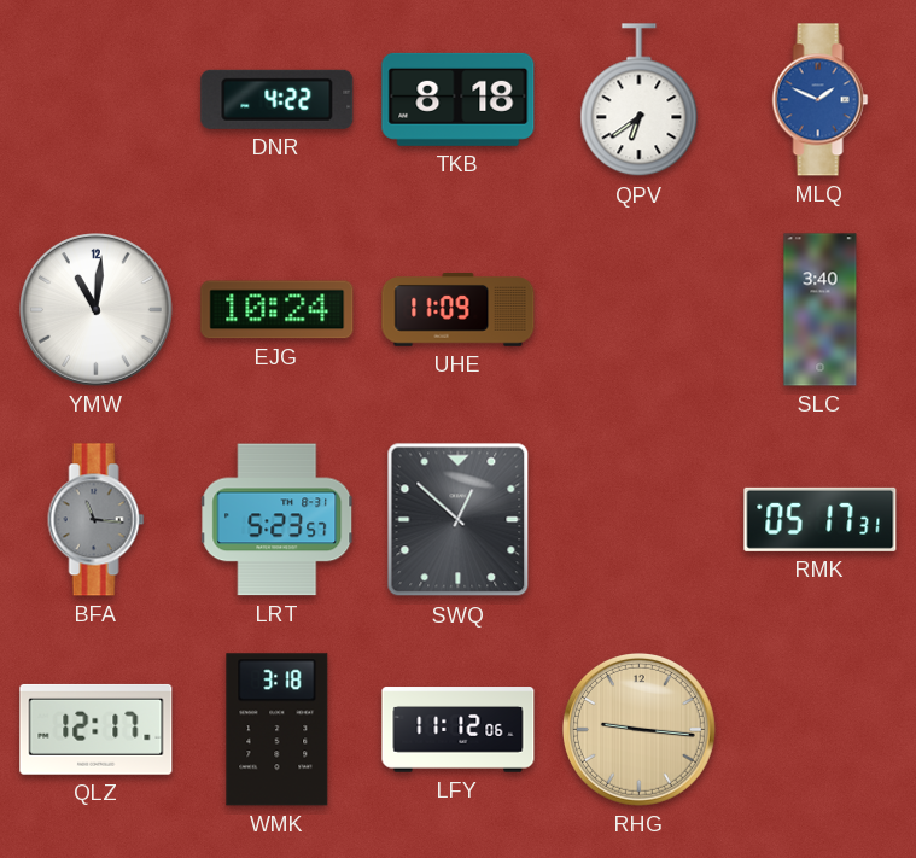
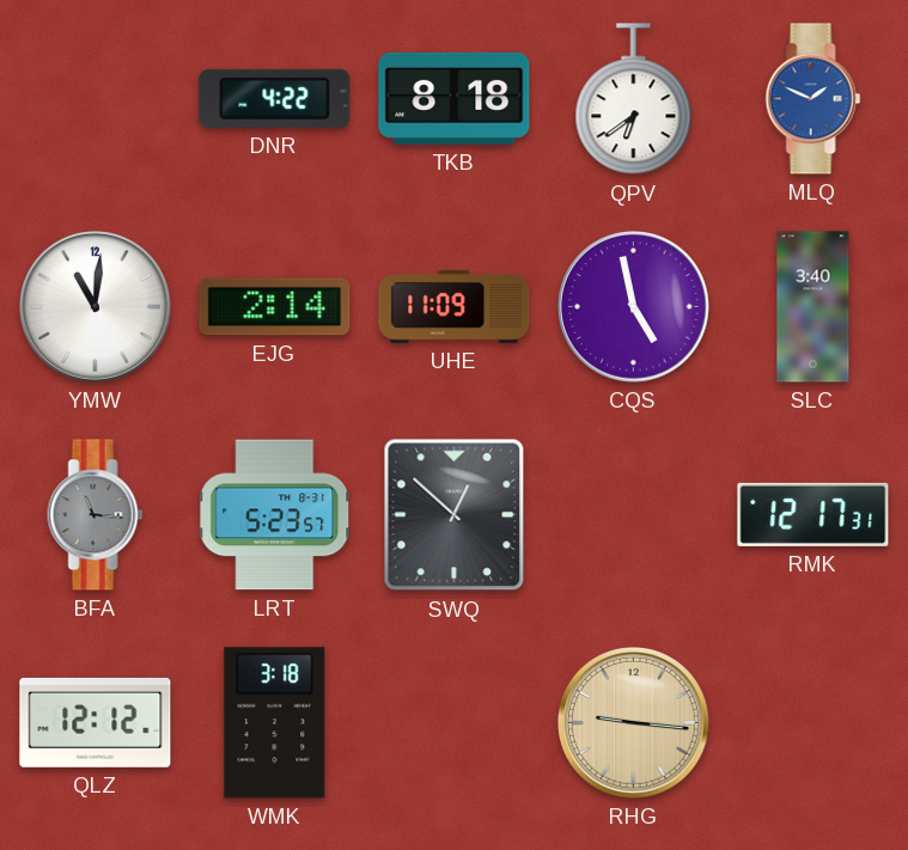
EJG: 10:24 -> 2:14 (275, 307)
CQS: none -> 4:58 (634, 307)
RMK: 05:17 -> 12:17 (813, 514)
QLZ: 12:17 -> 12:12 (96, 722)
LFY: 11:12 -> none (459, 730)
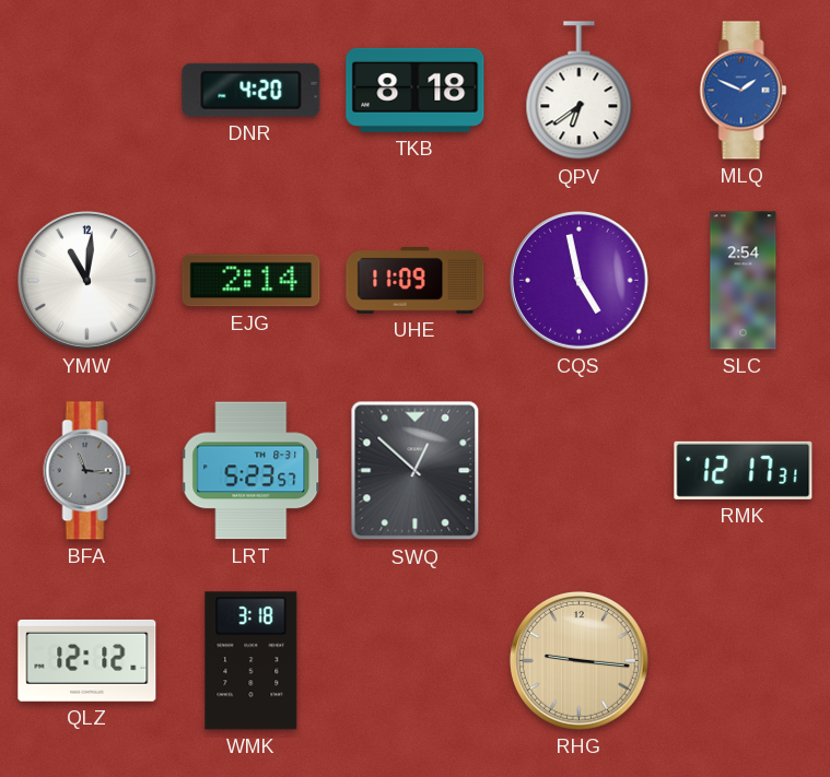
DNR: 4:22 -> 4:20 (252, 90)
SLC: 3:40 -> 2:54 (744, 281)
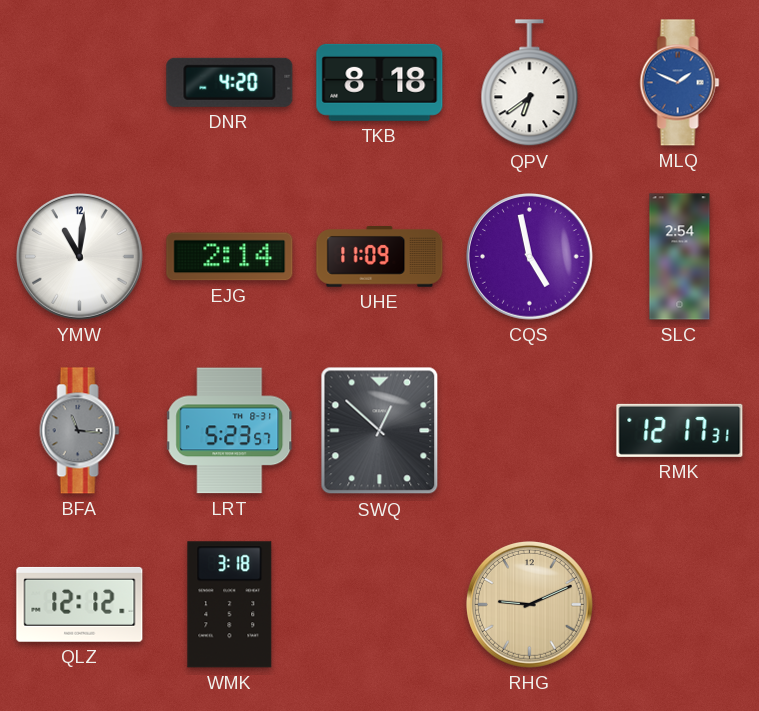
RHG: 9:16 -> 9:11 (530, 605)
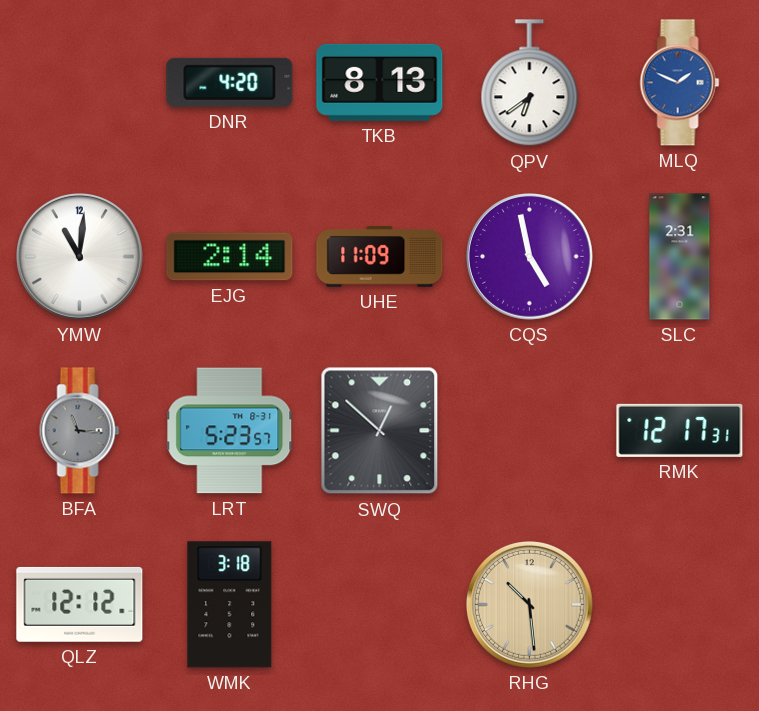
TKB: 8:18 -> 8:13 (380, 82)
SLC: 2:54 -> 2:31 (680, 257)
RHG: 9:11 -> 10:29 (530, 605)
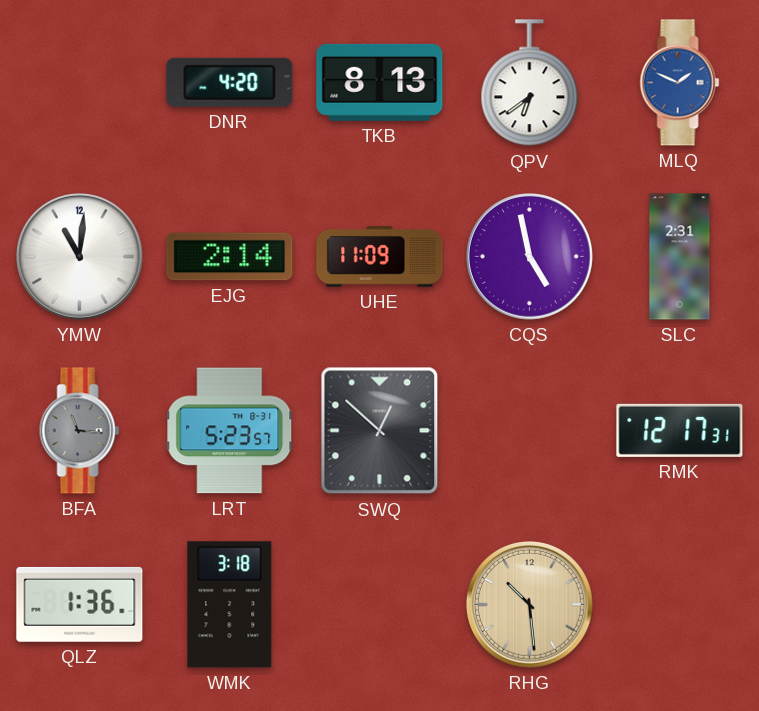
QLZ: 12:12 -> 1:36 (80, 604)
